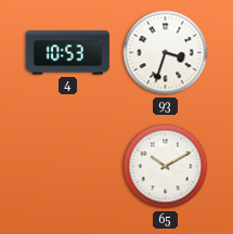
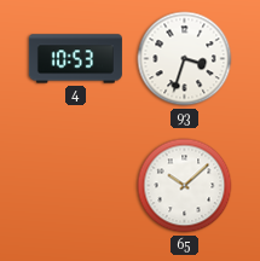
65: 10:10 -> 10:08 (185, 186)
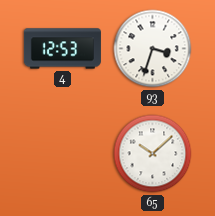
4: 10:53 -> 12:53 (62, 49)
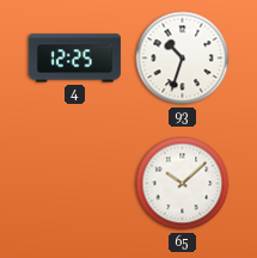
4: 12:53 -> 12:25 (74, 59)
93: 3:33 -> 10:33 (183, 59)
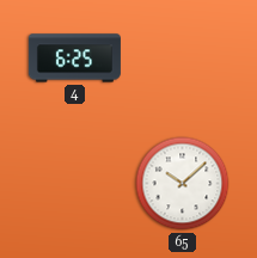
4: 12:25 -> 6:25 (74, 59)
93: 10:33 -> none (183, 59)
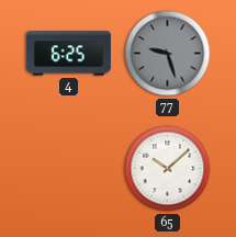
77: none -> 9:27 (168, 54)
